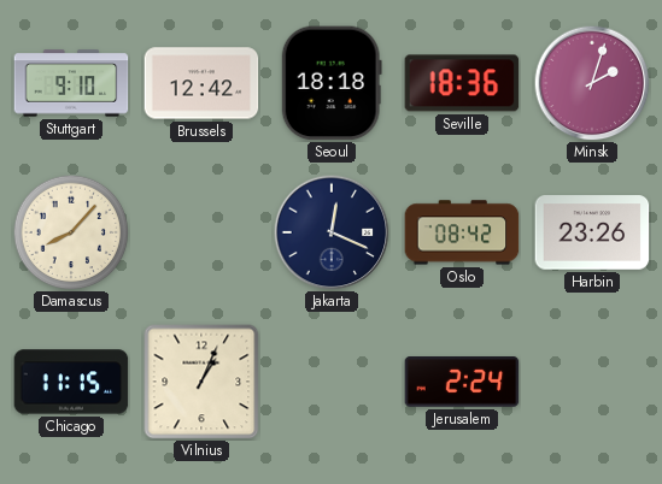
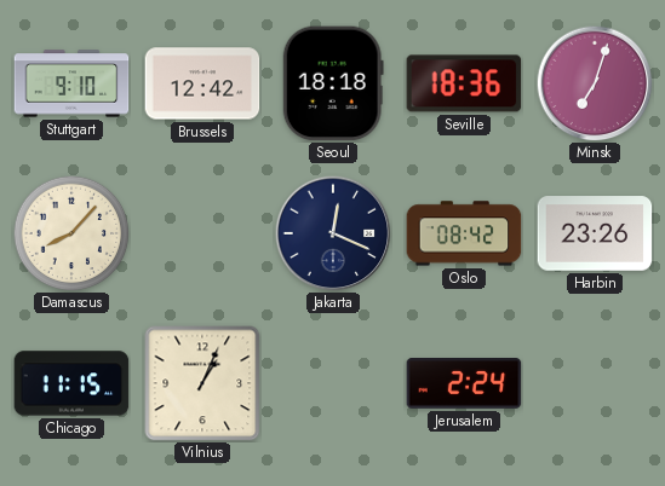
Minsk: 2:03 -> 7:03 (595, 83)
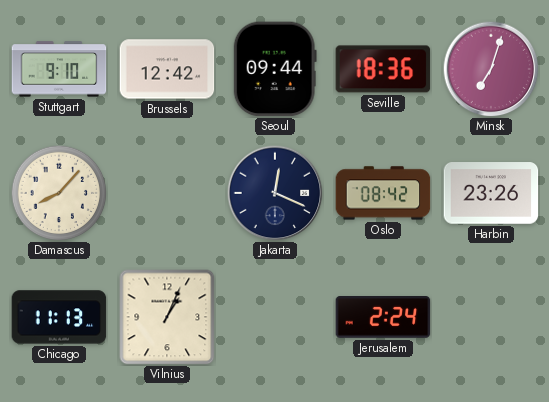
Seoul: 18:18 -> 09:44 (275, 69)
Chicago: 11:15 -> 11:13 (59, 317)
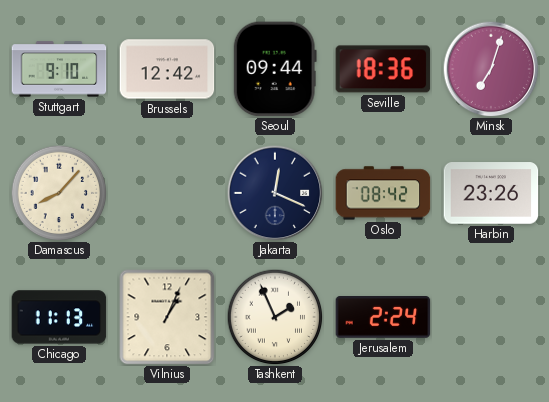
Tashkent: none -> 1:56 (275, 317)
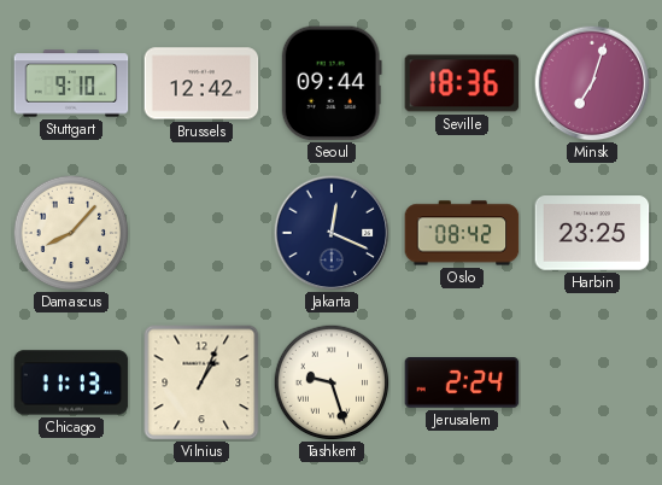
Harbin: 23:26 -> 23:25 (592, 233)
Tashkent: 1:56 -> 9:27 (332, 382)
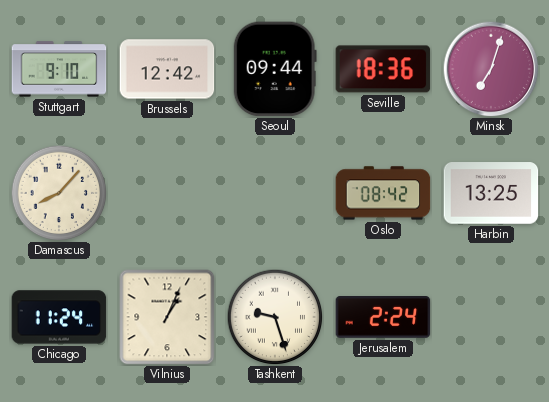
Jakarta: 12:19 -> none (332, 233)
Harbin: 23:25 -> 13:25 (491, 193)
Chicago: 11:13 -> 11:24 (59, 317)
